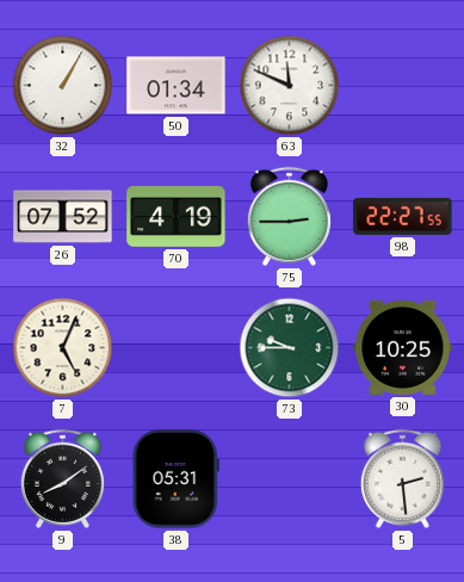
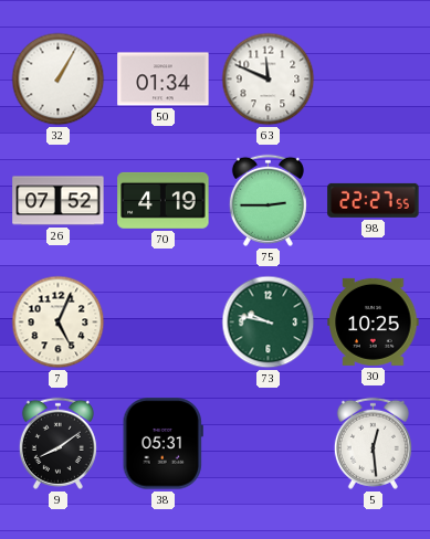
73: 9:45 -> 9:47 (269, 323)
5: 2:29 -> 12:29 (373, 443)
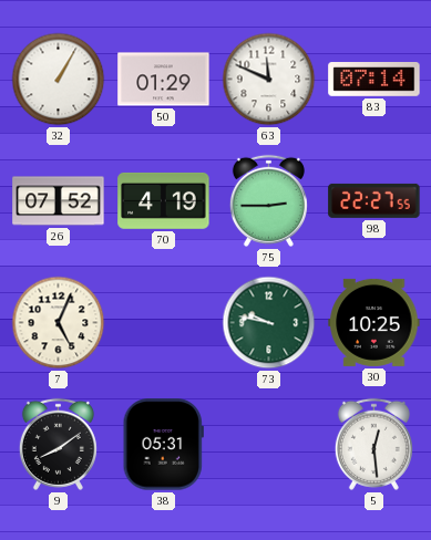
50: 01:34 -> 01:29 (164, 80)
83: none -> 07:14 (374, 80)
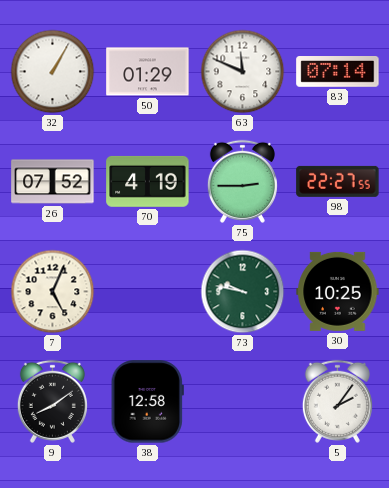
38: 05:31 -> 12:58 (147, 402)
5: 12:29 -> 2:06 (337, 401)
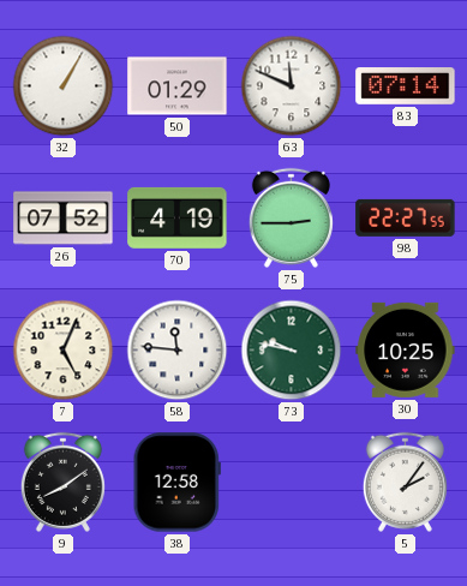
58: none -> 11:46 (178, 351)
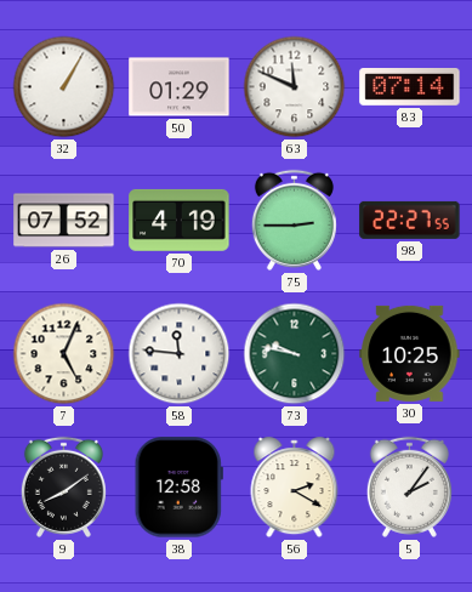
56: none -> 2:20 (295, 488)
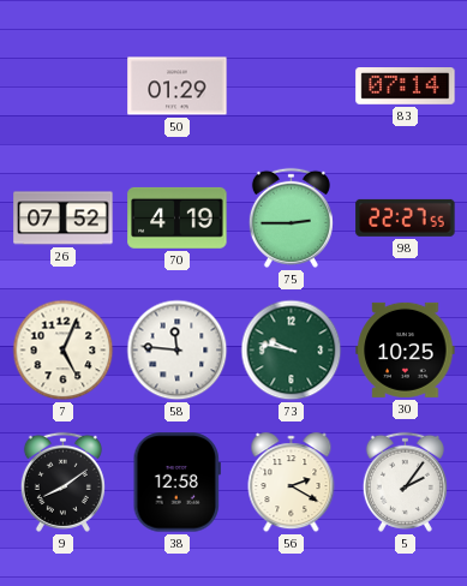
32: 1:05 -> none (64, 87)
63: 11:49 -> none (295, 87)
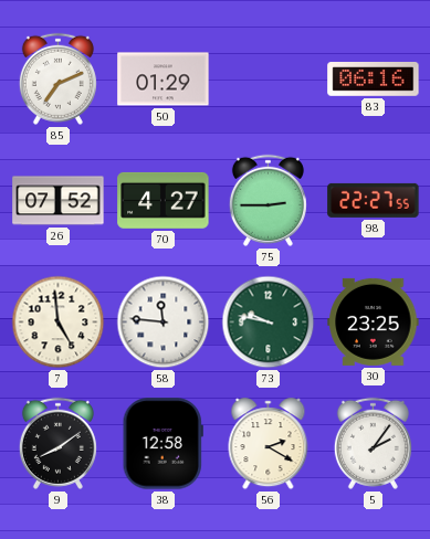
85: none -> 7:11 (57, 78)
83: 07:14 -> 06:16 (374, 80)
70: 4:19 -> 4:27 (164, 200)
7: 5:04 -> 4:59 (59, 323)
30: 10:25 -> 23:25 (374, 321)
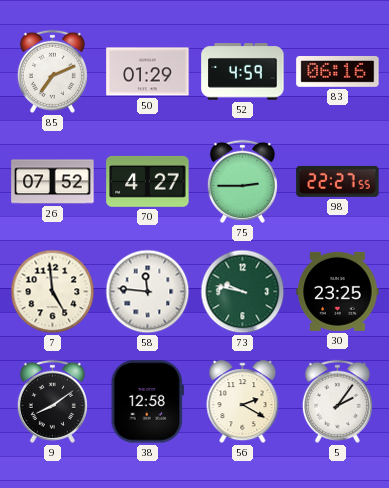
52: none -> 4:59 (243, 72)
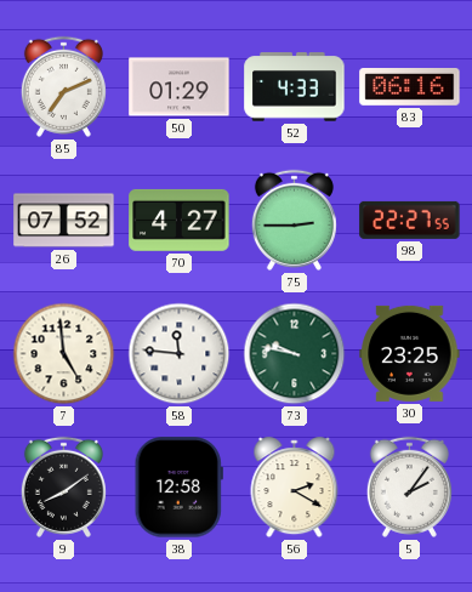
52: 4:59 -> 4:33 (295, 87)
